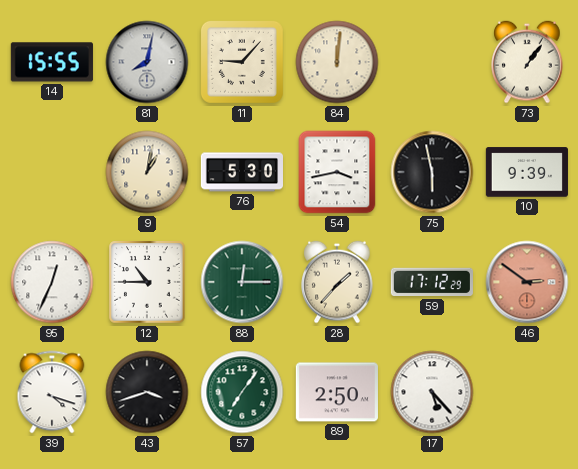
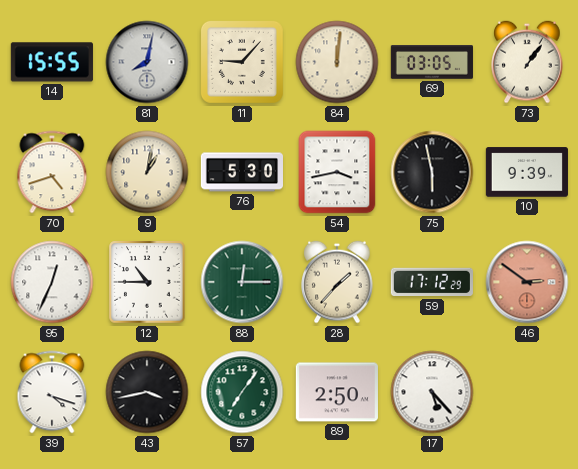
69: none -> 03:05 (432, 62)
70: none -> 4:42 (52, 172)
43: 3:42 -> 3:43 (147, 392)
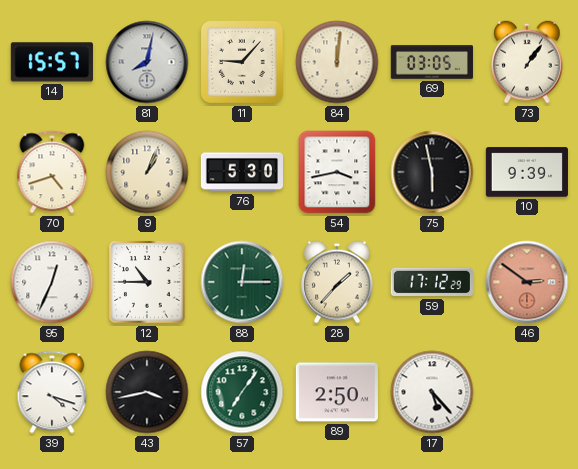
14: 15:55 -> 15:57 (52, 62)
9: 1:02 -> 1:04 (147, 172)
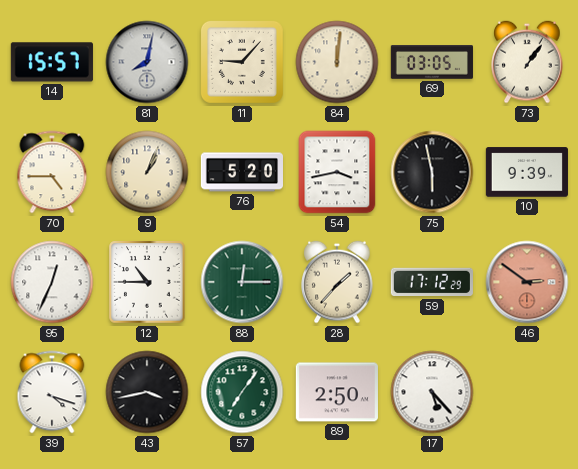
70: 4:42 -> 4:45 (52, 172)
76: 5:30 -> 5:20 (241, 172)
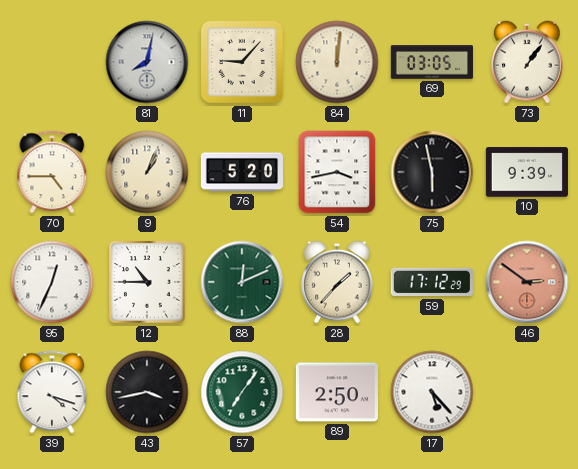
14: 15:57 -> none (52, 62)
88: 12:15 -> 12:11 (242, 282)
